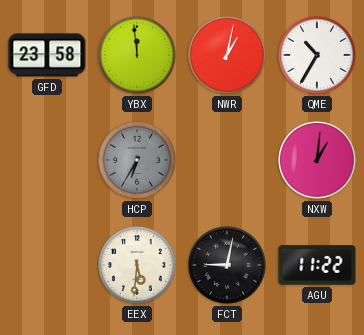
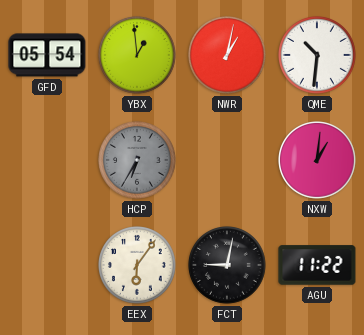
GFD: 23:58 -> 05:54 (47, 55)
YBX: 11:59 -> 12:59 (138, 56)
QME: 10:35 -> 10:31 (318, 56)
EEX: 5:31 -> 6:06 (138, 266)
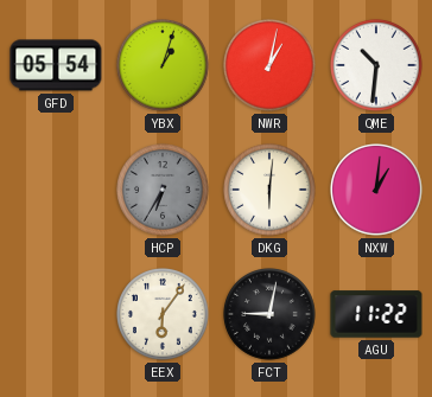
YBX: 12:59 -> 1:03 (164, 66)
DKG: none -> 6:01 (271, 191)
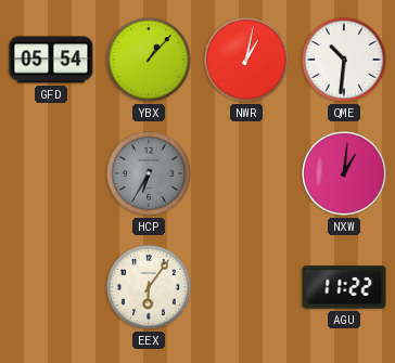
YBX: 1:03 -> 1:07 (150, 61)
DKG: 6:01 -> none (271, 191)
FCT: 9:02 -> none (271, 315)
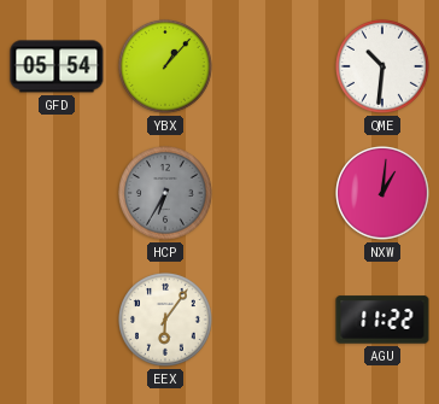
NWR: 1:02 -> none (247, 61)
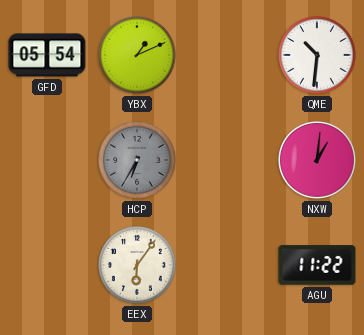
YBX: 1:07 -> 1:11 (138, 56)
